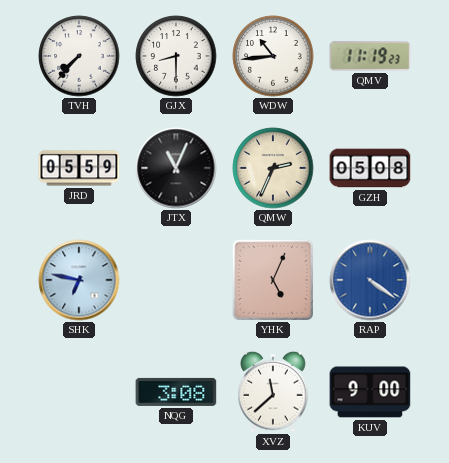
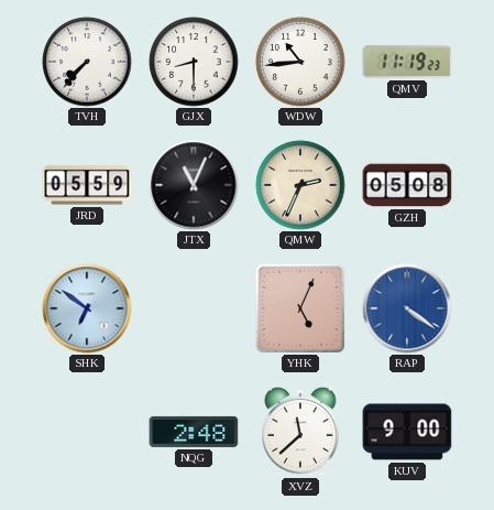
SHK: 6:47 -> 6:51 (87, 308)
NQG: 3:08 -> 2:48 (194, 432)
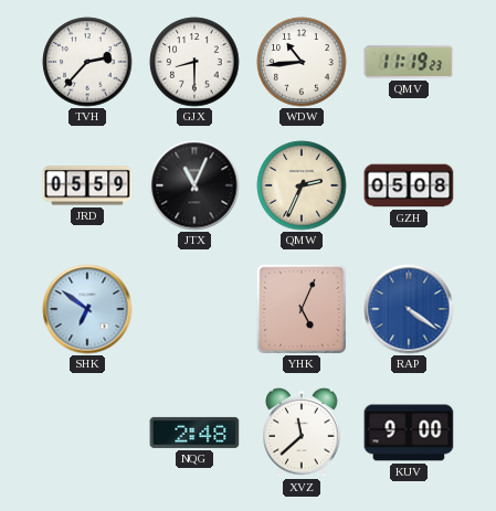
TVH: 7:37 -> 2:37 (87, 62)
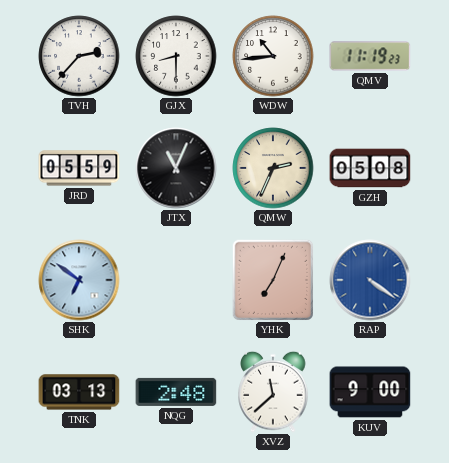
YHK: 5:04 -> 7:04 (272, 279)
TNK: none -> 03:13 (79, 392)
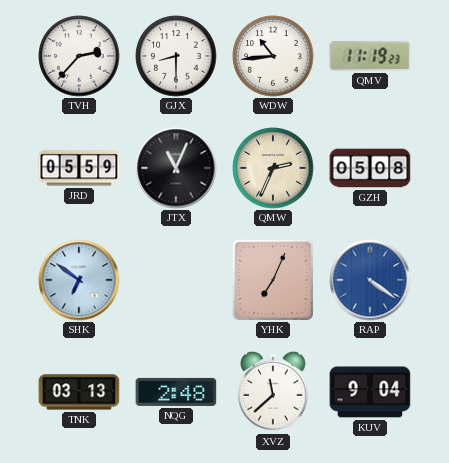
KUV: 9:00 -> 9:04 (370, 392)
